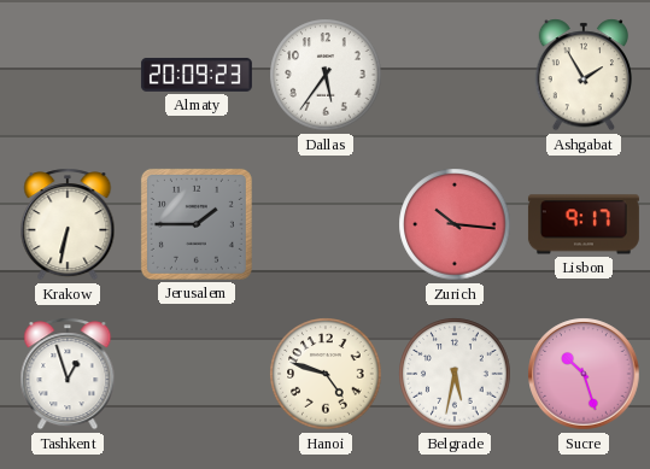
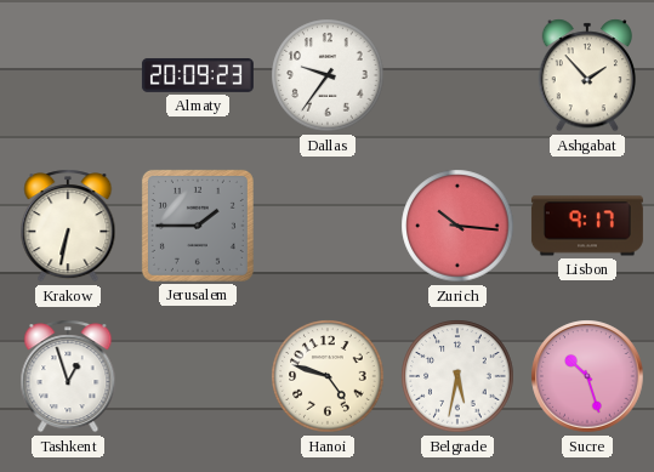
Dallas: 5:36 -> 9:36 (328, 75)
Ashgabat: 1:55 -> 1:53 (586, 75)
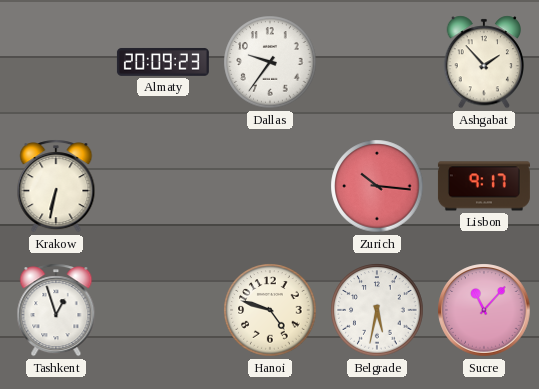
Jerusalem: 1:45 -> none (198, 226)
Sucre: 10:27 -> 11:07 (484, 310)
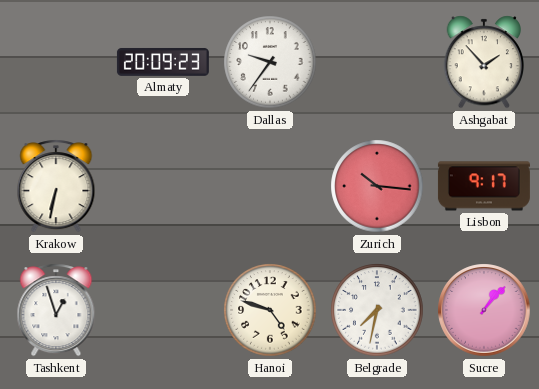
Belgrade: 5:32 -> 7:32 (377, 310)
Sucre: 11:07 -> 1:07 (484, 310)
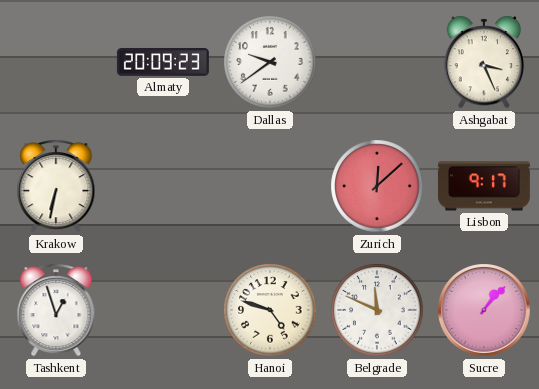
Dallas: 9:36 -> 9:39 (270, 62)
Ashgabat: 1:53 -> 3:26 (483, 62)
Zurich: 10:16 -> 12:08 (377, 186)
Belgrade: 7:32 -> 11:49 (377, 310)
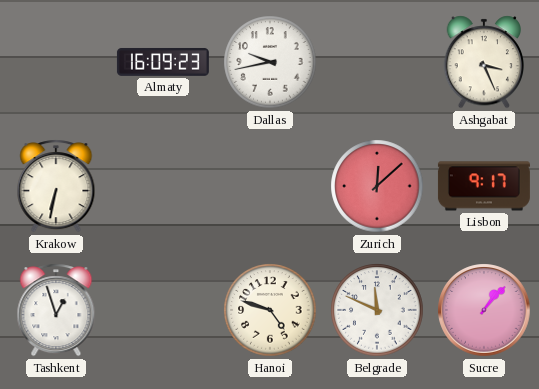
Almaty: 20:09 -> 16:09 (163, 62)
Dallas: 9:39 -> 9:43 (270, 62)
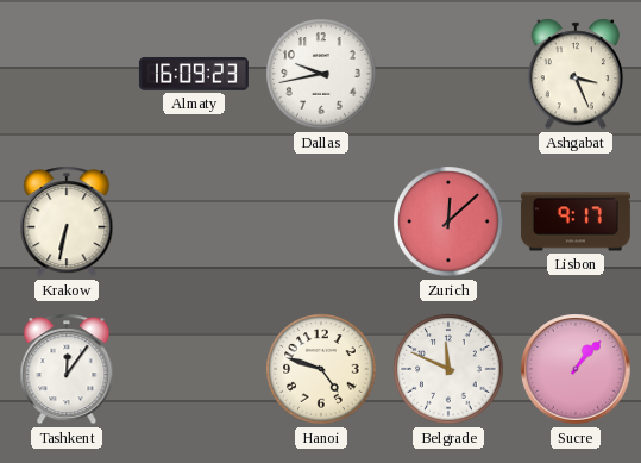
Tashkent: 12:57 -> 12:06 (67, 369)
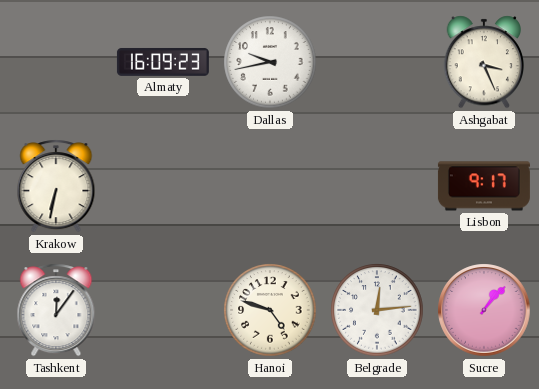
Zurich: 12:08 -> none (448, 221)
Belgrade: 11:49 -> 12:14 (377, 310)
